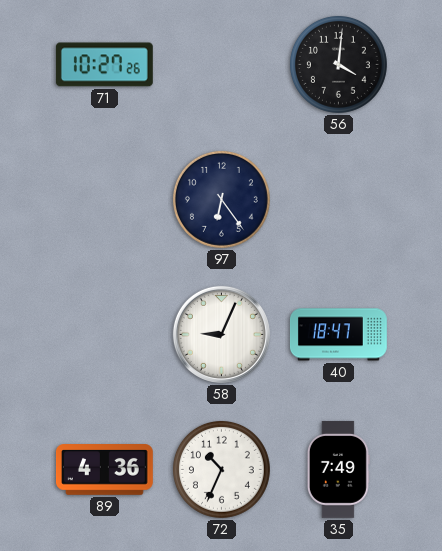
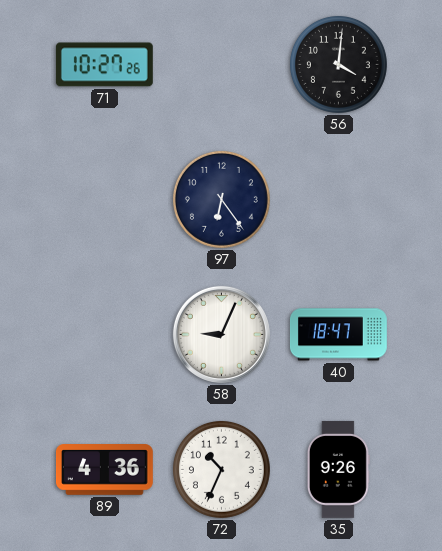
35: 7:49 -> 9:26 (338, 469)
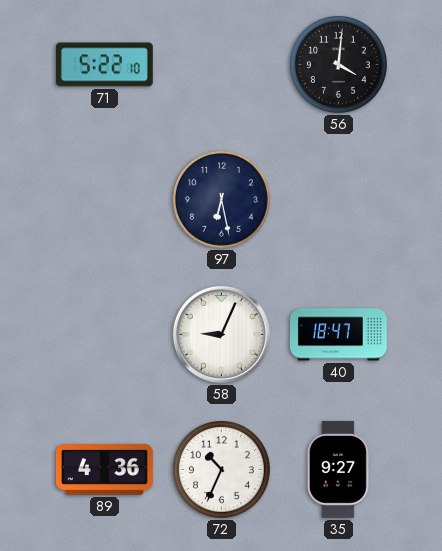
71: 10:27 -> 5:22 (104, 65)
97: 6:24 -> 6:28 (221, 199)
35: 9:26 -> 9:27 (338, 469)
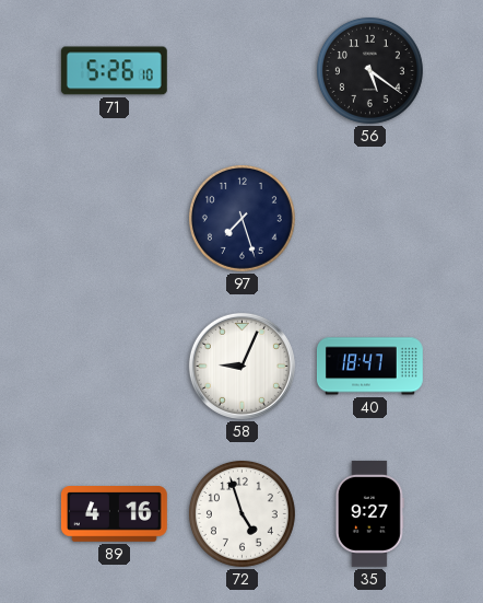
71: 5:22 -> 5:26 (114, 71)
56: 4:01 -> 5:21 (369, 70)
97: 6:28 -> 7:27 (241, 218)
89: 4:36 -> 4:16 (114, 514)
72: 10:34 -> 4:57 (241, 513)
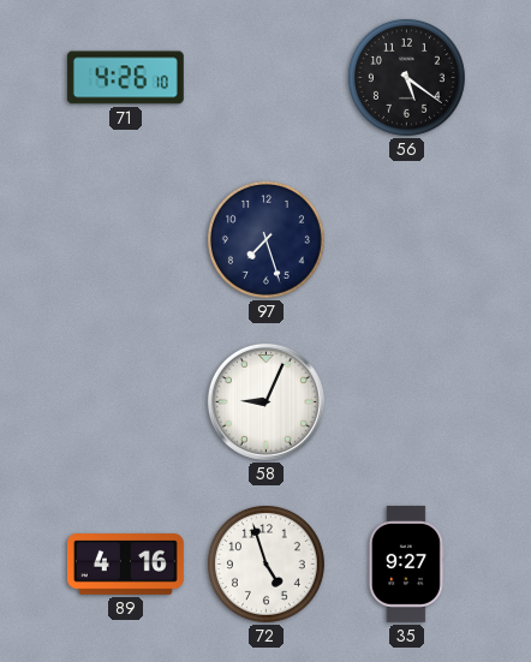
71: 5:26 -> 4:26 (125, 78)
40: 18:47 -> none (369, 367)
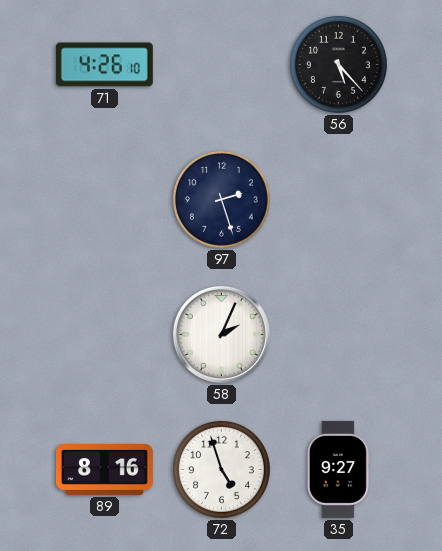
56: 5:21 -> 5:23 (338, 64)
97: 7:27 -> 2:27 (221, 199)
58: 9:04 -> 2:04 (221, 334)
89: 4:16 -> 8:16 (104, 470)
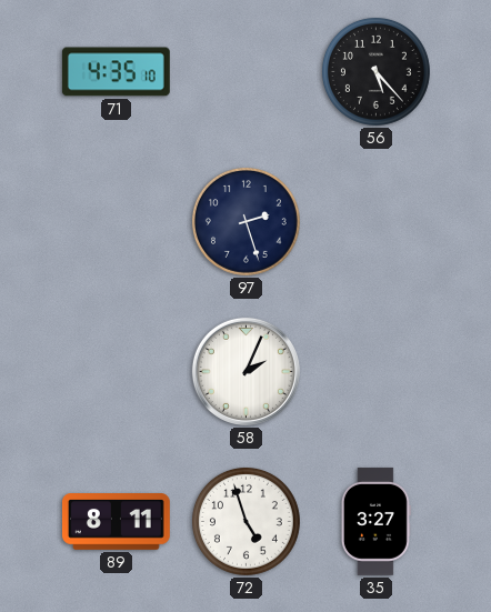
71: 4:26 -> 4:35 (116, 72)
89: 8:16 -> 8:11 (116, 522)
35: 9:27 -> 3:27 (375, 521)
